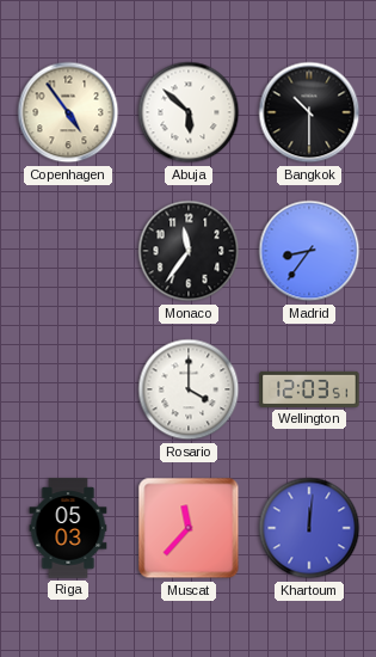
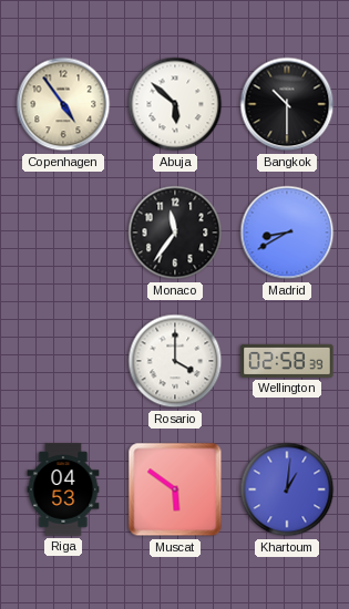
Madrid: 8:36 -> 8:40 (287, 233)
Wellington: 12:03 -> 02:58 (287, 361)
Riga: 05:03 -> 04:53 (63, 489)
Muscat: 11:37 -> 5:51 (175, 489)
Khartoum: 12:01 -> 1:01 (287, 489)
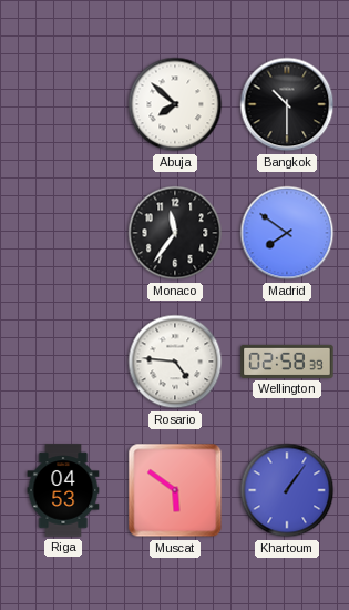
Copenhagen: 4:54 -> none (63, 104)
Abuja: 5:52 -> 7:52 (175, 104)
Madrid: 8:40 -> 7:51 (287, 233)
Rosario: 4:00 -> 4:46 (175, 362)
Khartoum: 1:01 -> 1:06 (287, 490)
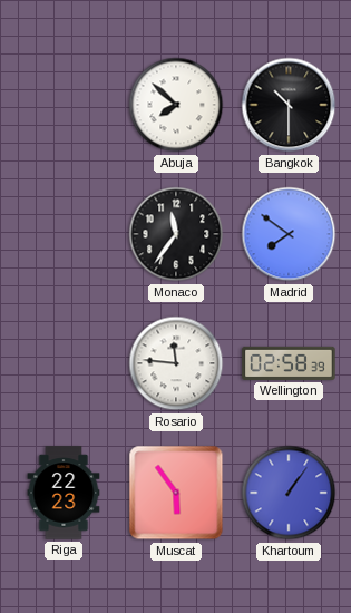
Rosario: 4:46 -> 11:46 (176, 363)
Riga: 04:53 -> 22:23 (64, 493)
Muscat: 5:51 -> 5:54 (176, 493)
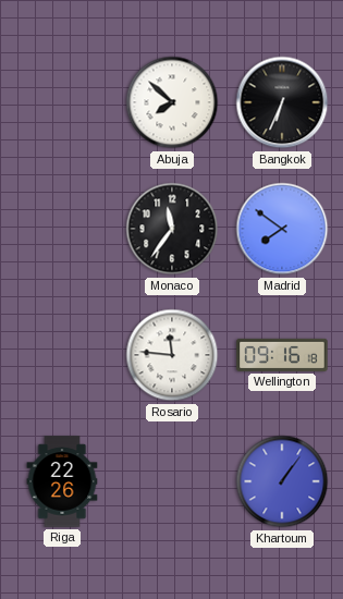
Bangkok: 10:30 -> 6:34 (282, 102)
Wellington: 02:58 -> 09:16 (282, 355)
Riga: 22:23 -> 22:26 (62, 481)
Muscat: 5:54 -> none (176, 493)
